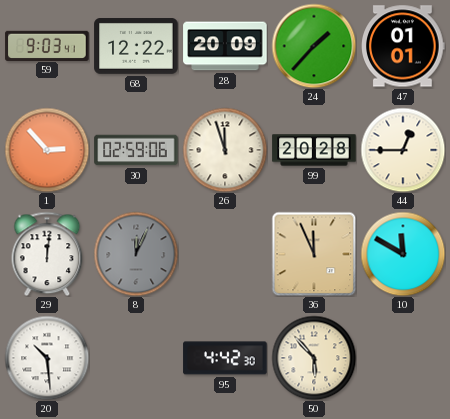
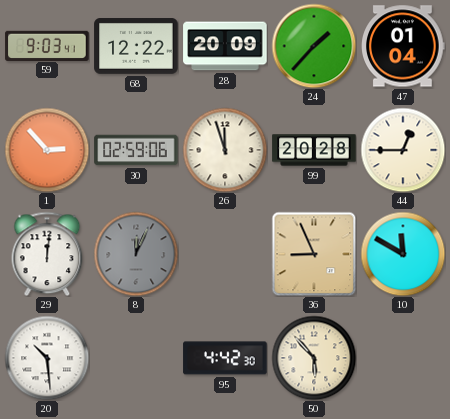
47: 01:01 -> 01:04 (404, 46)
36: 11:56 -> 8:56 (314, 254)
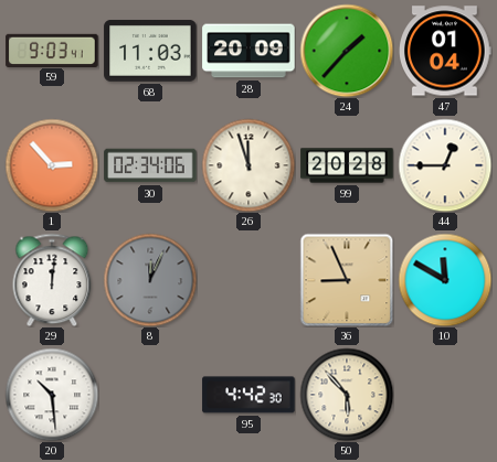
68: 12:22 -> 11:03 (150, 52)
30: 02:59 -> 02:34 (150, 165)
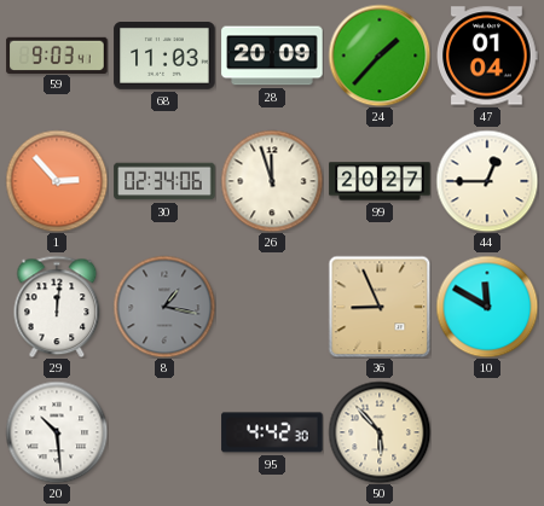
99: 20:28 -> 20:27 (380, 181)
8: 12:04 -> 1:17 (164, 307)
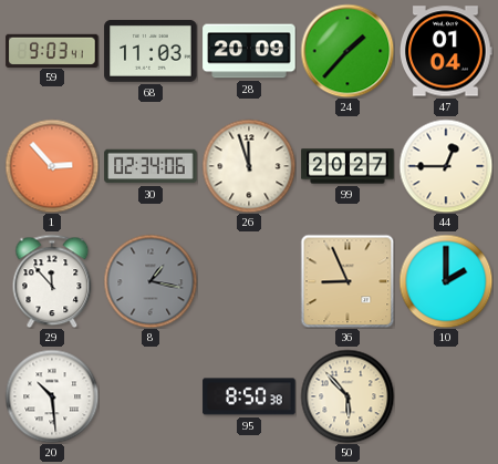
29: 12:01 -> 11:53 (52, 281)
10: 11:50 -> 2:00 (446, 281)
95: 4:42 -> 8:50 (249, 396)
